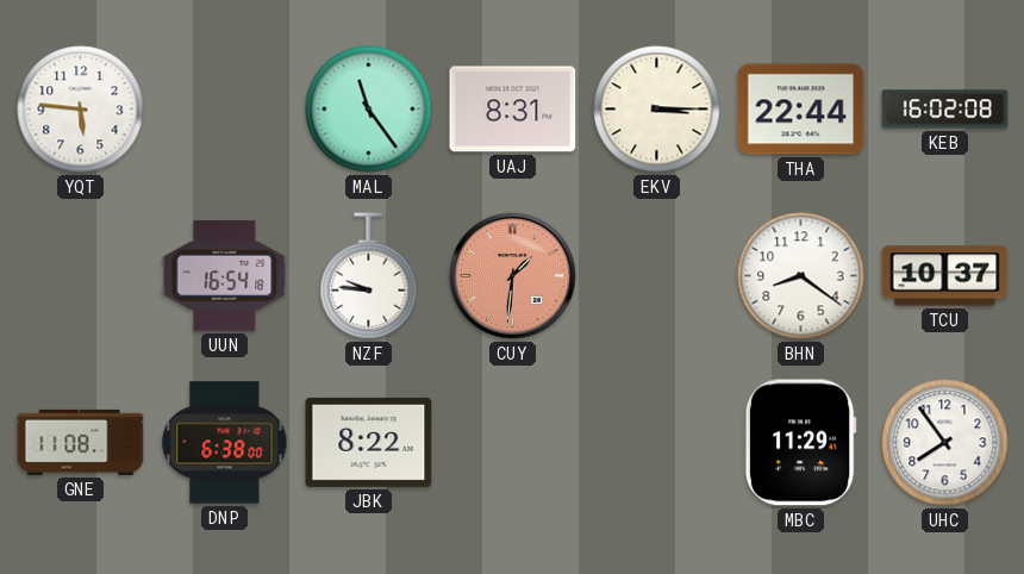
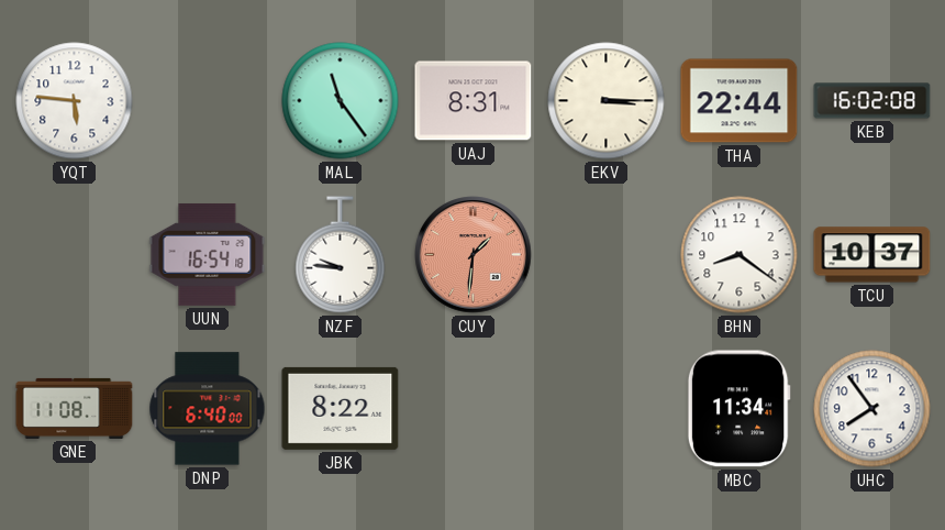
DNP: 6:38 -> 6:40 (208, 409)
MBC: 11:29 -> 11:34 (738, 409)
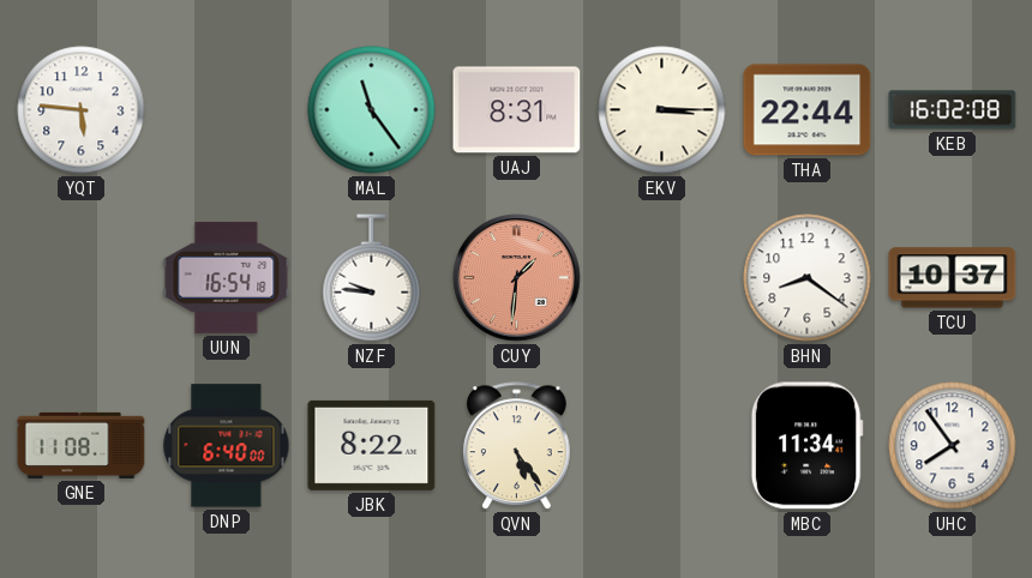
QVN: none -> 5:24 (516, 446)
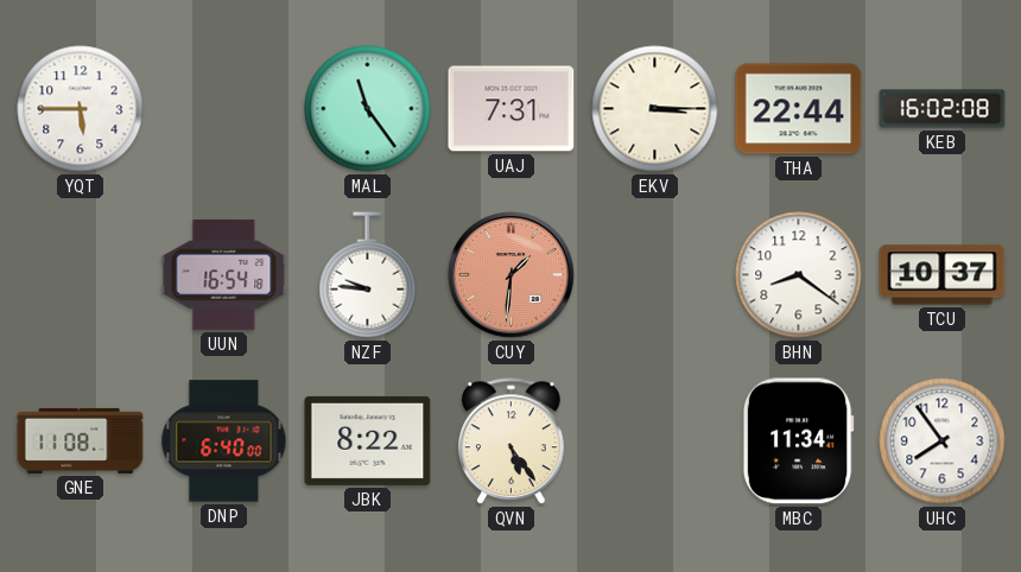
YQT: 5:46 -> 5:45 (81, 109)
UAJ: 8:31 -> 7:31 (512, 109)
